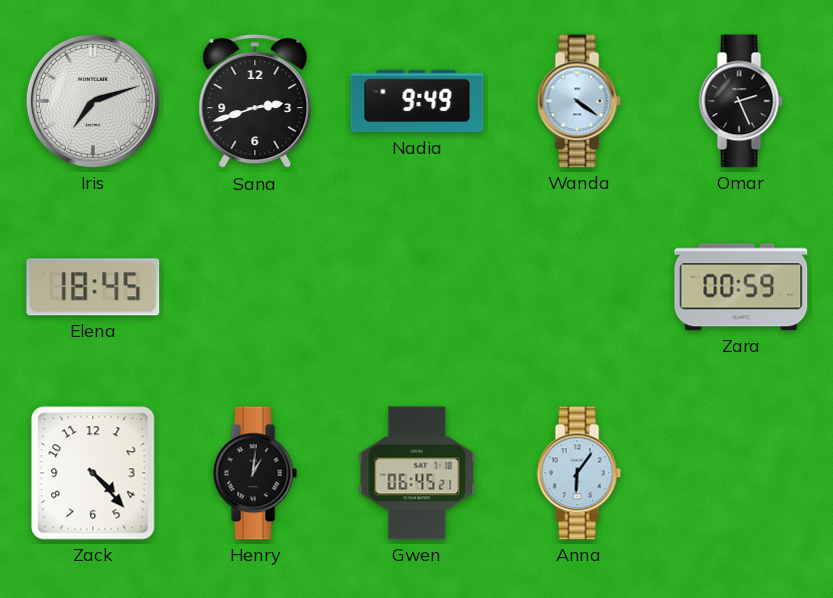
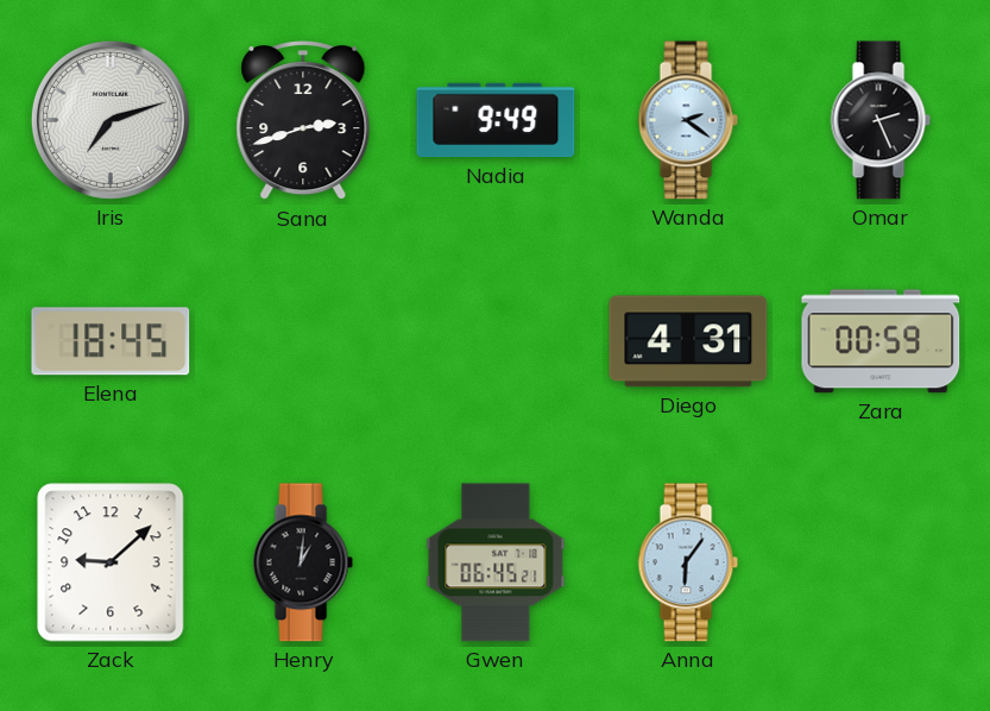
Wanda: 4:21 -> 2:21 (688, 120)
Diego: none -> 4:31 (688, 341)
Zack: 4:23 -> 9:08 (111, 562)
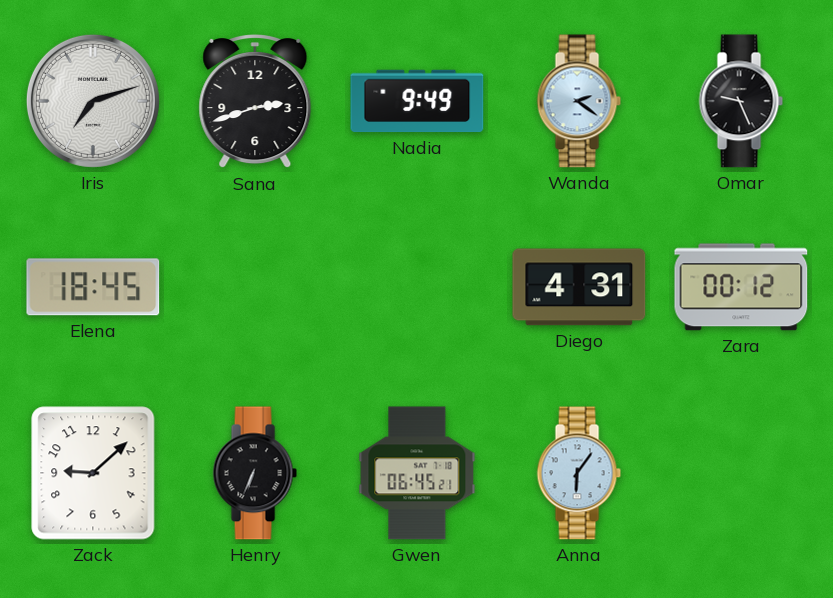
Omar: 2:26 -> 9:26 (741, 101)
Zara: 00:59 -> 00:12 (741, 287)
Henry: 1:01 -> 6:34 (255, 473)
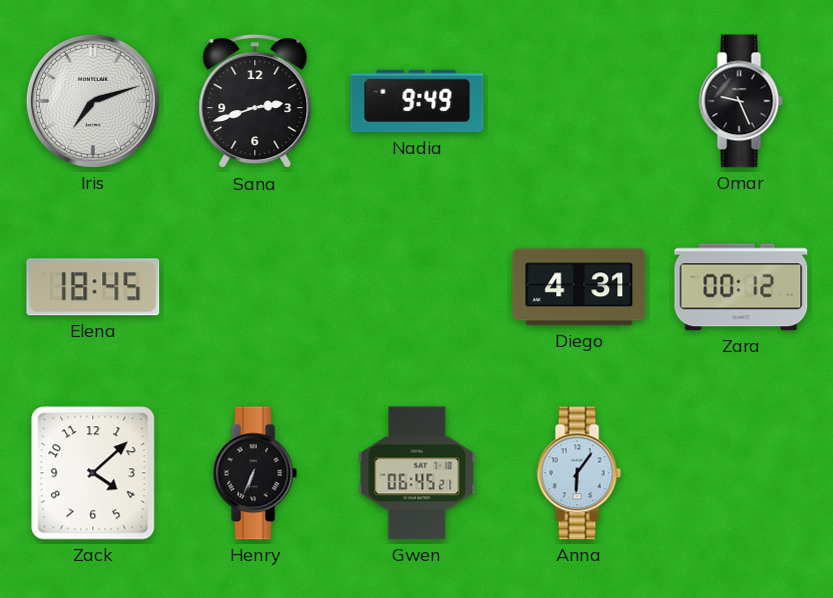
Wanda: 2:21 -> none (579, 101)
Zack: 9:08 -> 4:08 (93, 473)
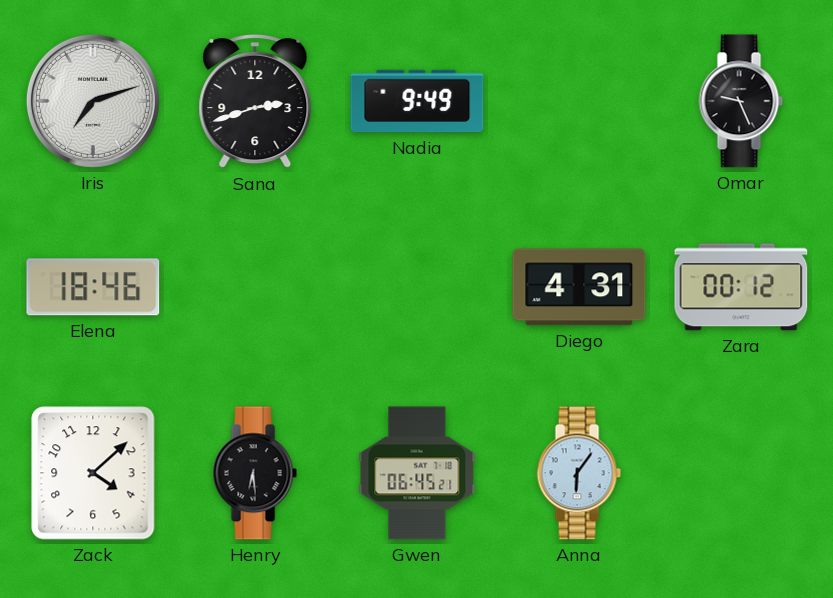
Elena: 18:45 -> 18:46 (93, 287)
Henry: 6:34 -> 6:29 (255, 473)
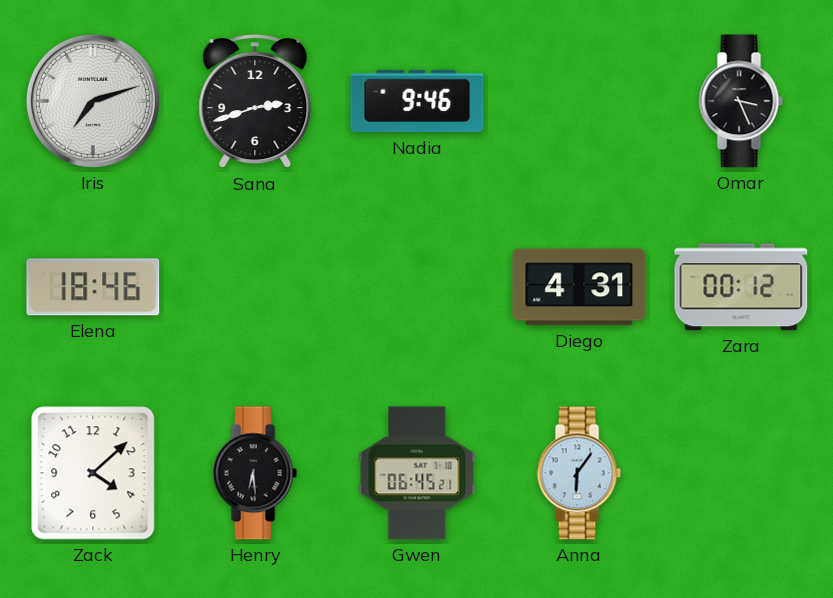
Nadia: 9:49 -> 9:46 (417, 101)
Omar: 9:26 -> 3:26 (741, 101)
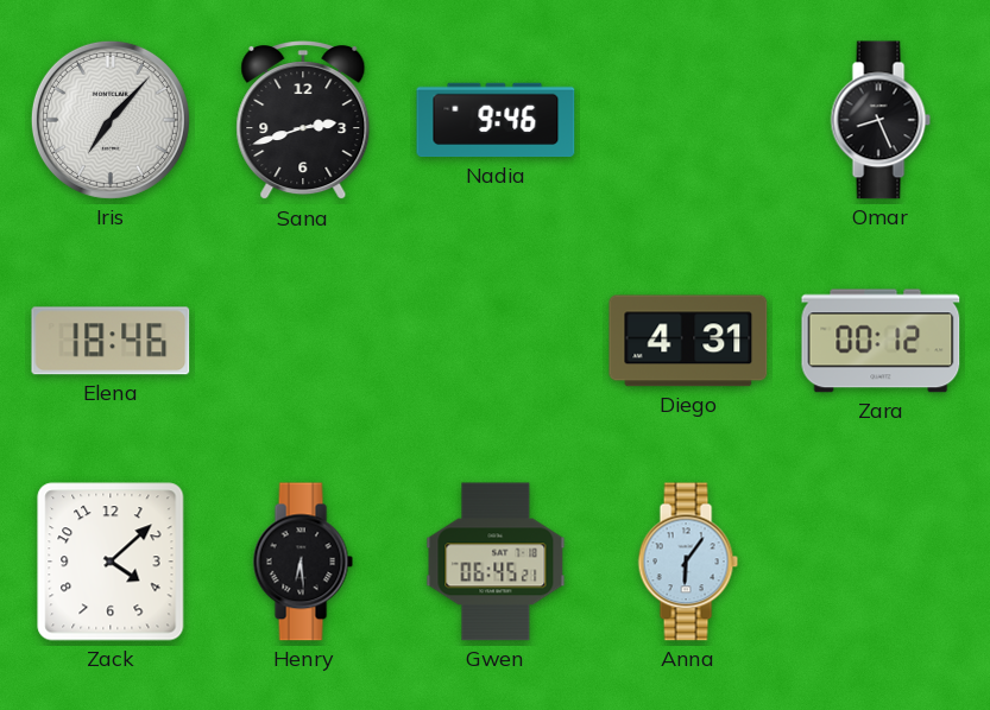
Iris: 7:12 -> 7:07 (111, 120)
Omar: 3:26 -> 8:26 (881, 120)
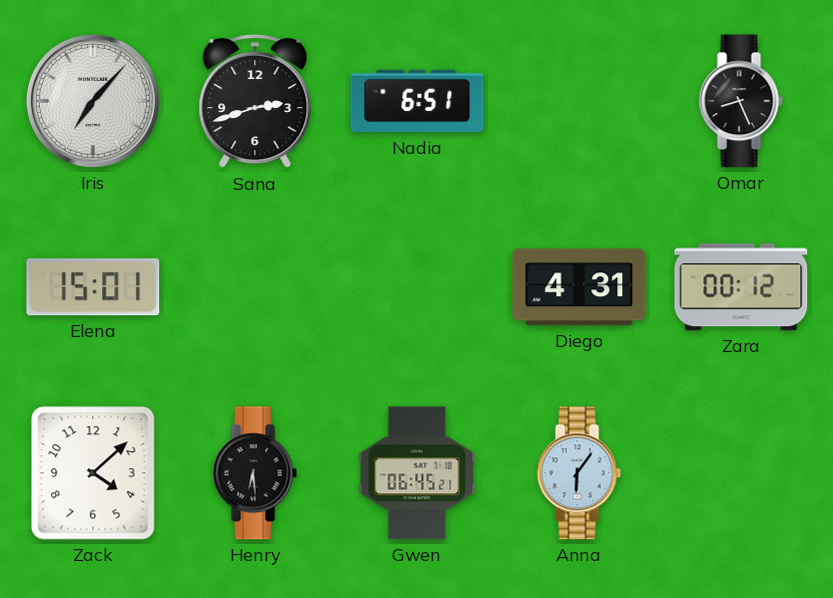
Nadia: 9:46 -> 6:51 (417, 101)
Elena: 18:46 -> 15:01 (93, 287)
